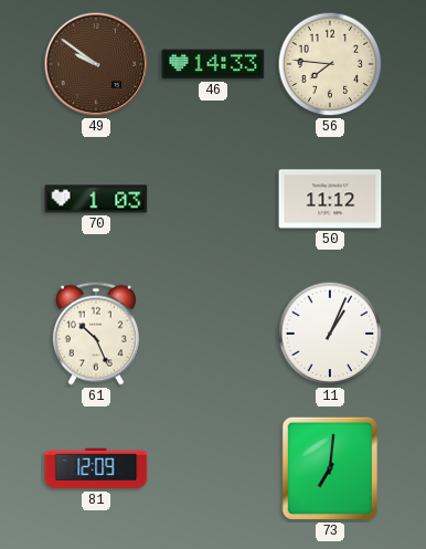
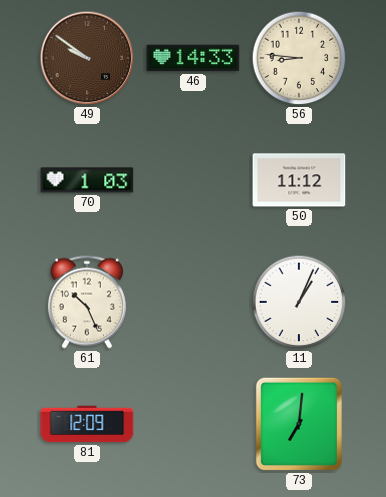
56: 7:46 -> 8:46 (299, 58)
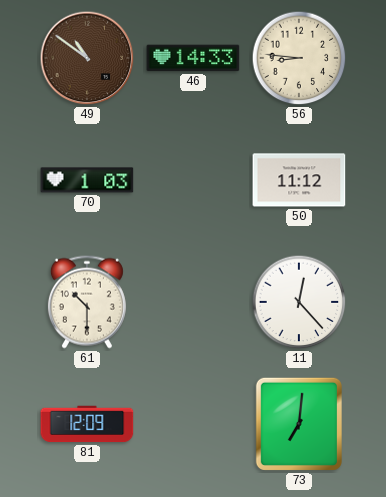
49: 9:51 -> 10:51 (87, 58)
61: 10:26 -> 10:30 (87, 302)
11: 1:04 -> 12:23 (299, 302)
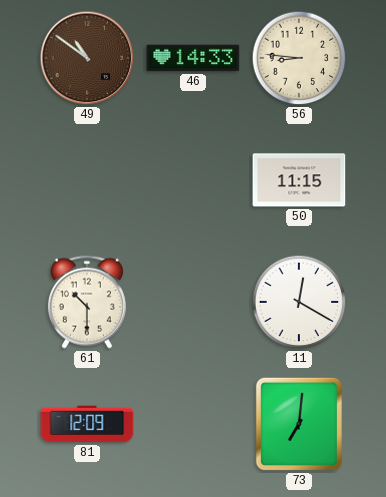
70: 1:03 -> none (87, 180)
50: 11:12 -> 11:15 (299, 180)
11: 12:23 -> 12:20 (299, 302)
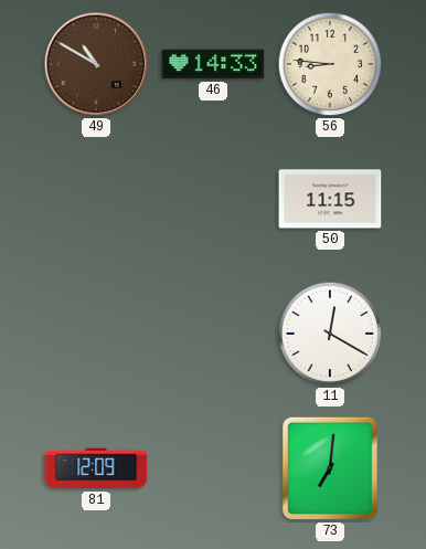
49: 10:51 -> 10:50 (96, 64)
61: 10:30 -> none (87, 302)
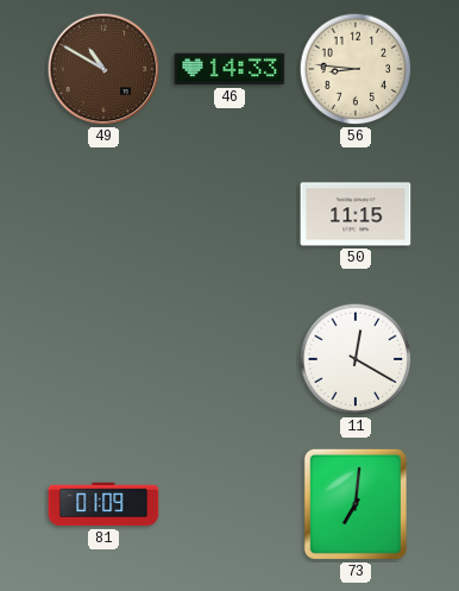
81: 12:09 -> 01:09 (103, 504)
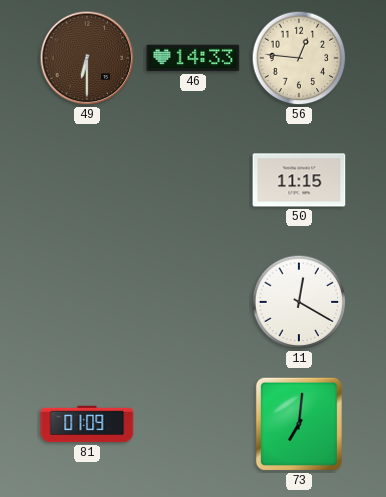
49: 10:50 -> 6:30 (87, 58)
56: 8:46 -> 12:46 (299, 58)
